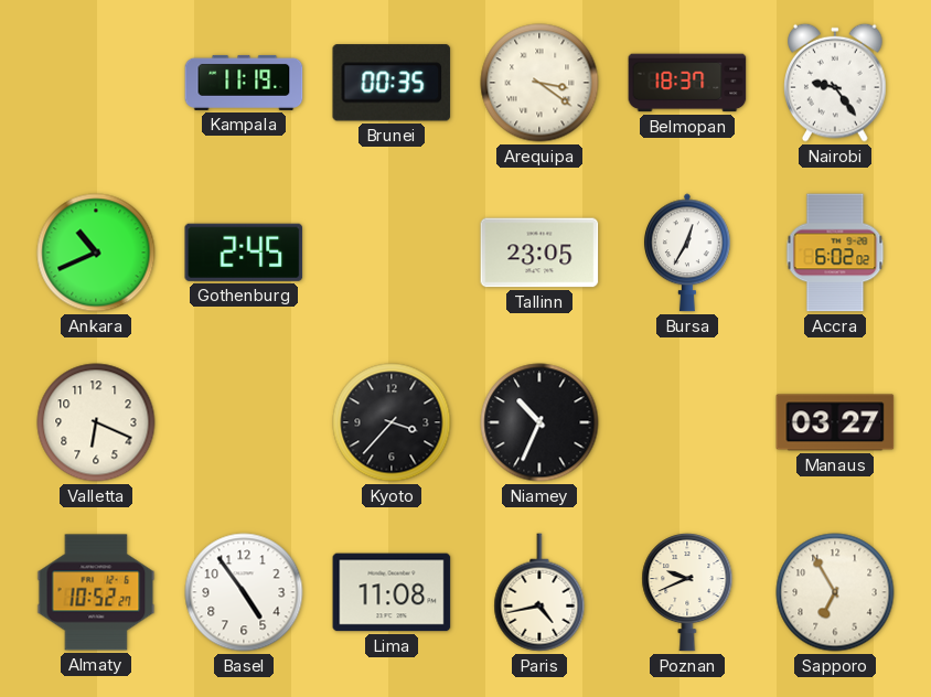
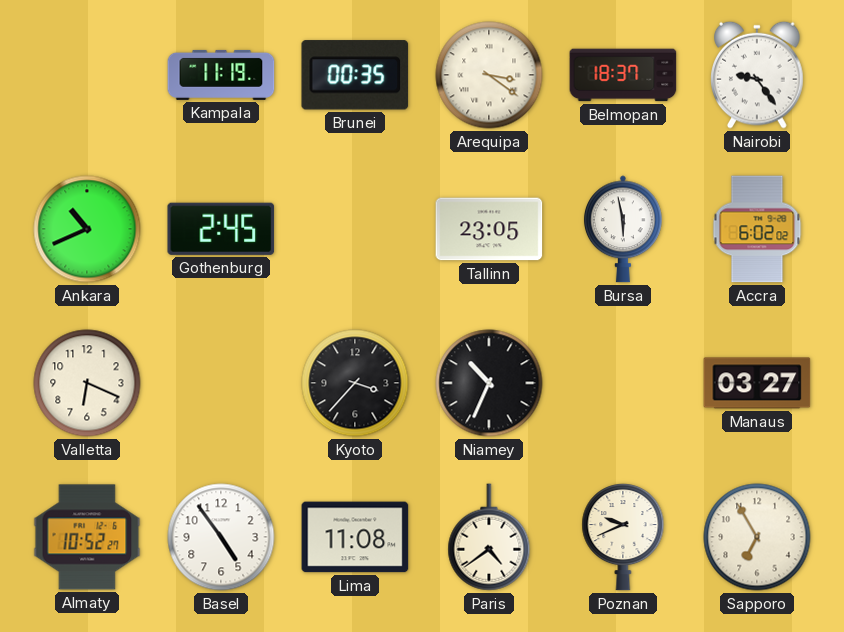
Bursa: 12:35 -> 5:58 (623, 229)
Paris: 4:43 -> 4:39 (489, 537)
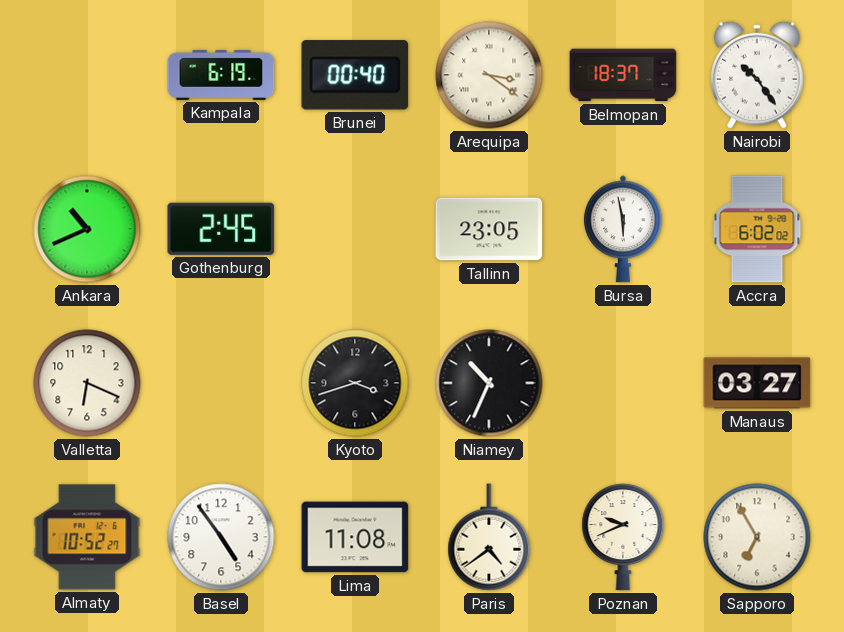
Kampala: 11:19 -> 6:19 (221, 75)
Brunei: 00:35 -> 00:40 (355, 75)
Nairobi: 9:24 -> 10:24 (757, 75)
Kyoto: 3:37 -> 3:42 (355, 383)
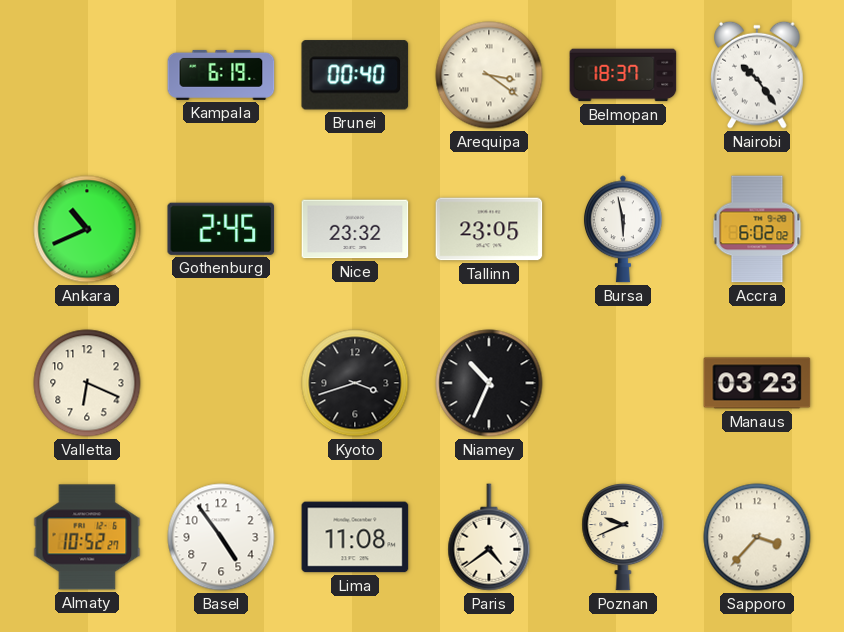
Nice: none -> 23:32 (355, 229)
Manaus: 03:27 -> 03:23 (757, 383)
Sapporo: 6:55 -> 3:37 (757, 537)
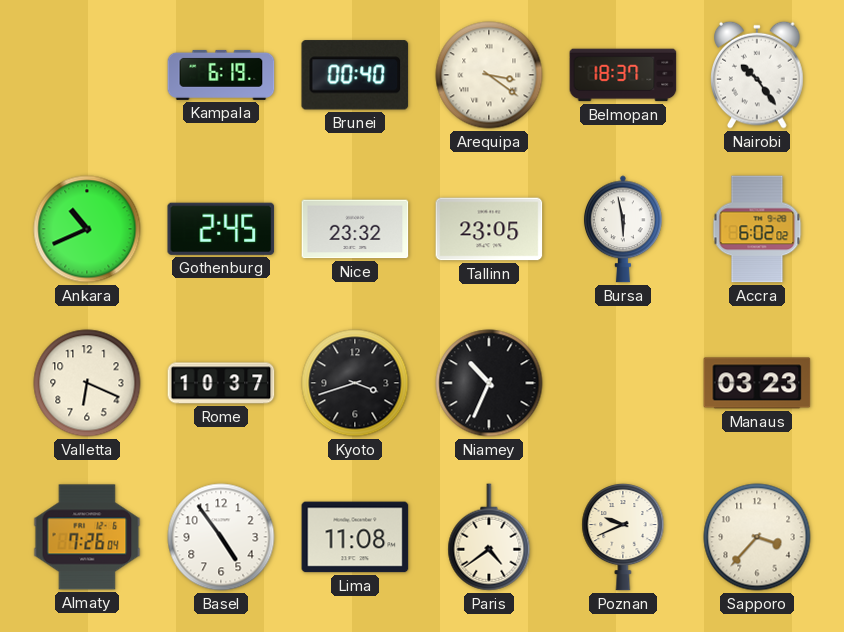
Rome: none -> 10:37 (221, 383)
Almaty: 10:52 -> 7:26 (87, 537)
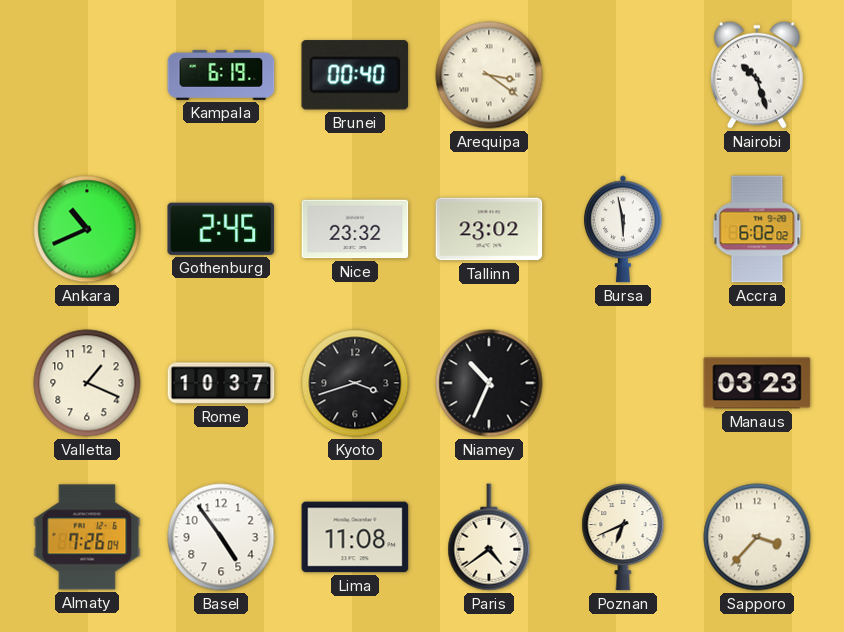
Belmopan: 18:37 -> none (623, 75)
Nairobi: 10:24 -> 10:27 (757, 75)
Tallinn: 23:05 -> 23:02 (489, 229)
Valletta: 6:19 -> 1:19 (87, 383)
Poznan: 9:41 -> 6:41 (623, 538)
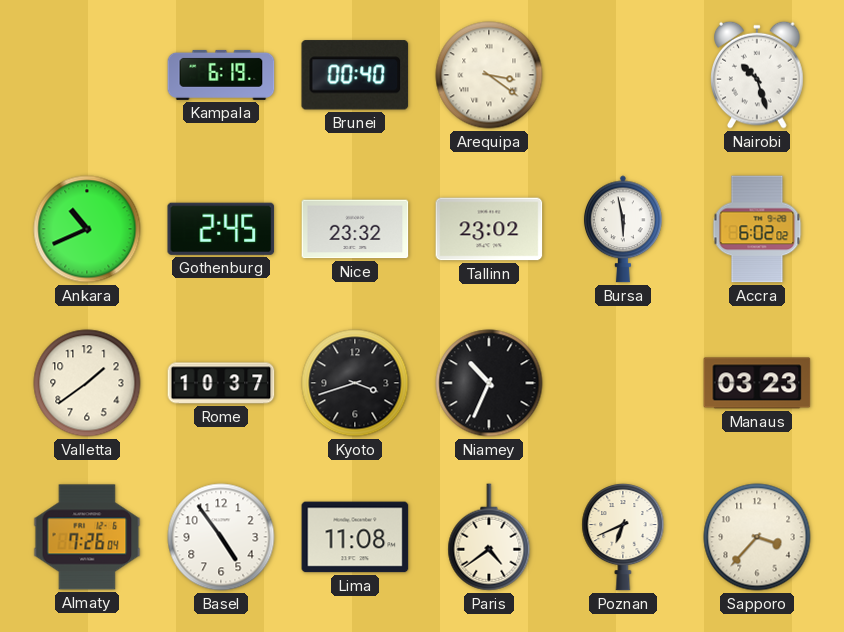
Valletta: 1:19 -> 1:39 (87, 383)
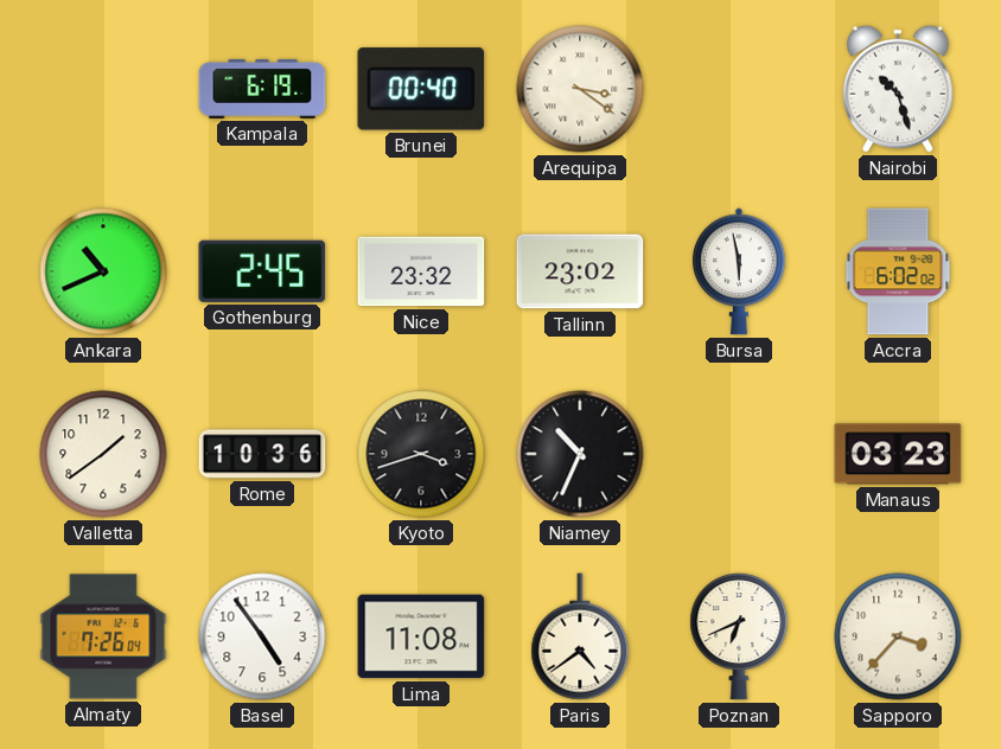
Rome: 10:37 -> 10:36 (262, 454)
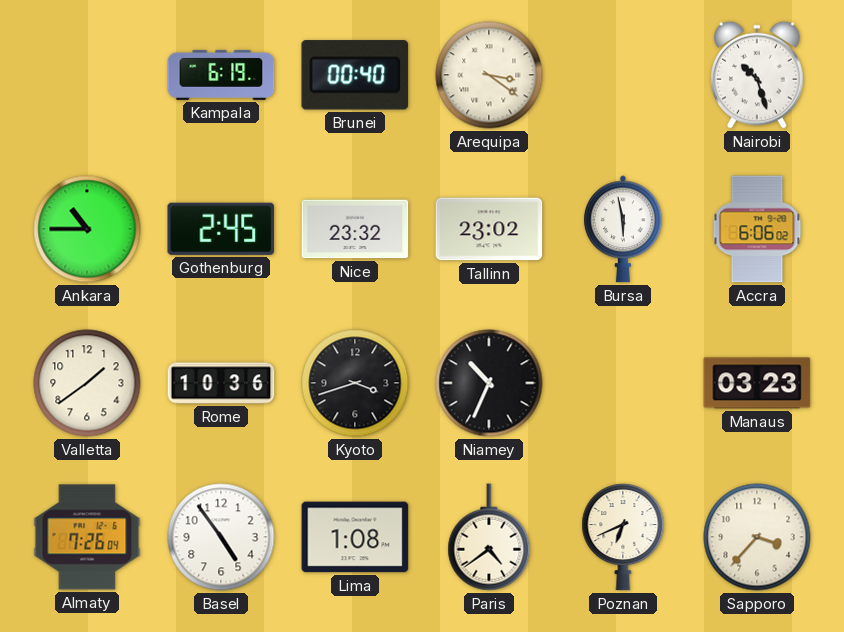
Ankara: 10:41 -> 10:45 (87, 229)
Accra: 6:02 -> 6:06 (757, 229)
Lima: 11:08 -> 1:08 (355, 537)
